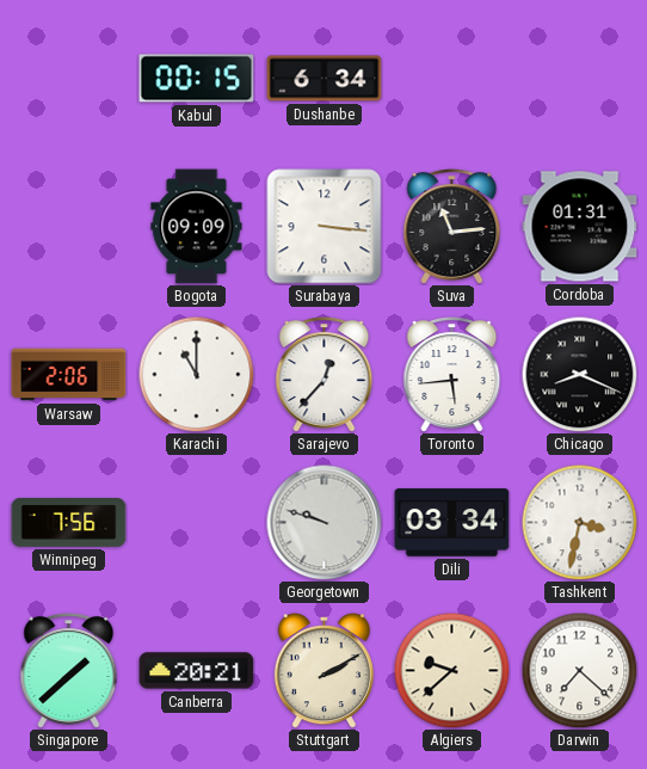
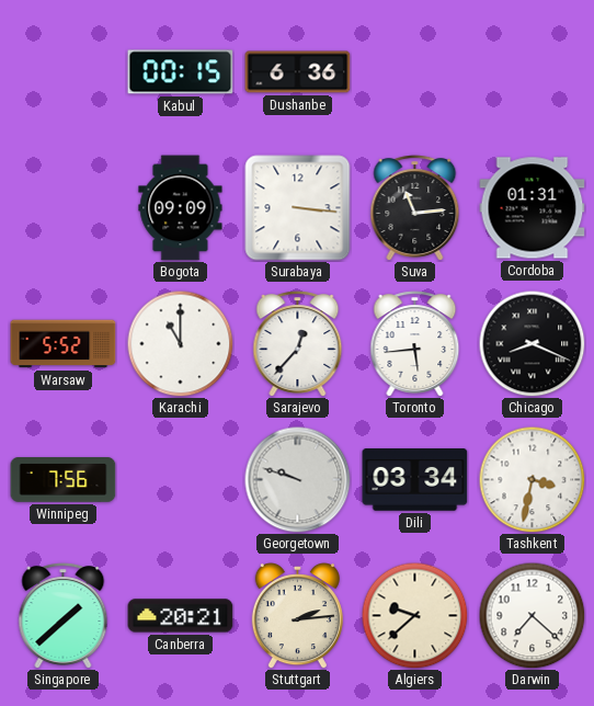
Dushanbe: 6:34 -> 6:36 (298, 72)
Warsaw: 2:06 -> 5:52 (64, 344)
Stuttgart: 2:10 -> 2:14 (297, 616)
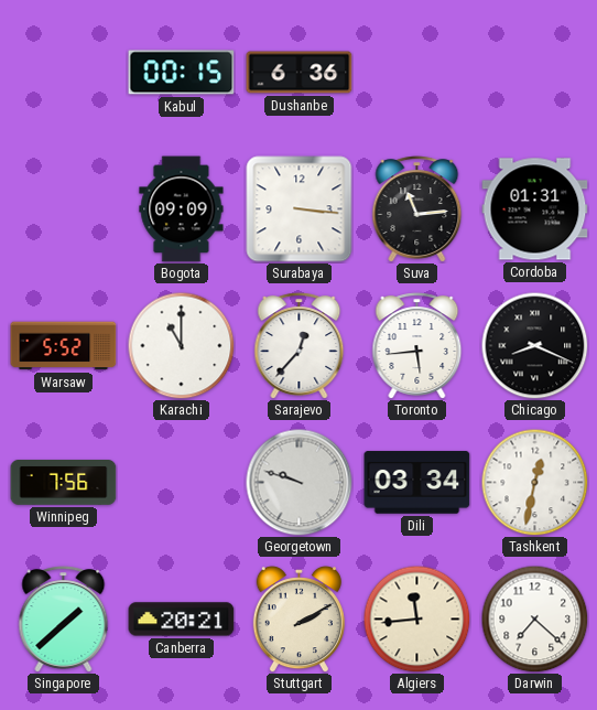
Tashkent: 3:32 -> 12:32 (534, 482)
Stuttgart: 2:14 -> 2:10 (298, 620)
Algiers: 9:38 -> 11:44 (416, 618)
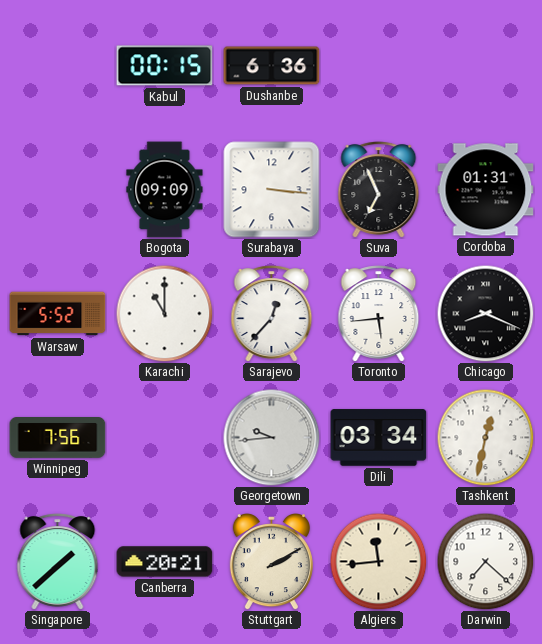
Suva: 11:14 -> 6:56 (379, 190)
Georgetown: 9:48 -> 9:44 (272, 438)
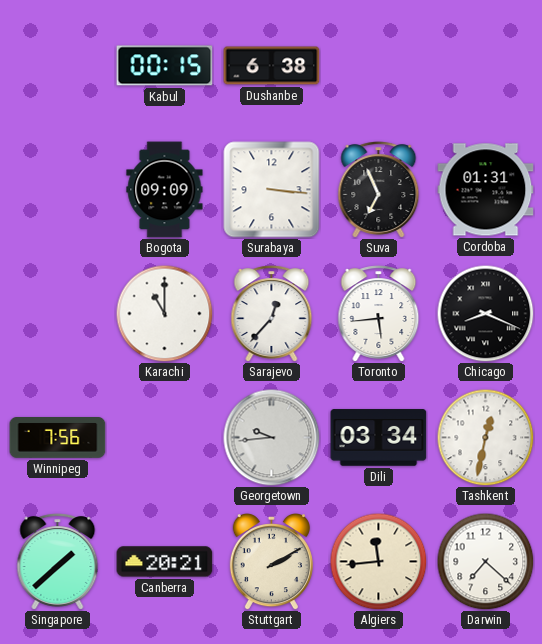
Dushanbe: 6:36 -> 6:38 (272, 66)
Warsaw: 5:52 -> none (58, 314)
